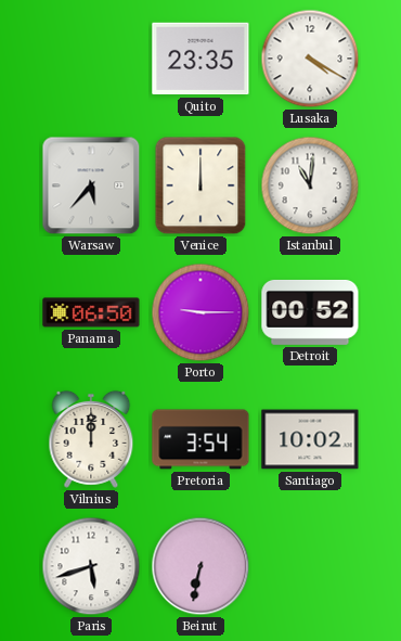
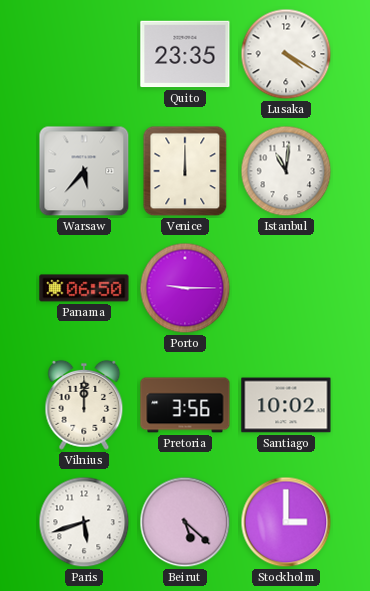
Detroit: 00:52 -> none (310, 312)
Pretoria: 3:54 -> 3:56 (185, 405)
Beirut: 6:32 -> 5:22 (185, 522)
Stockholm: none -> 3:00 (286, 522)
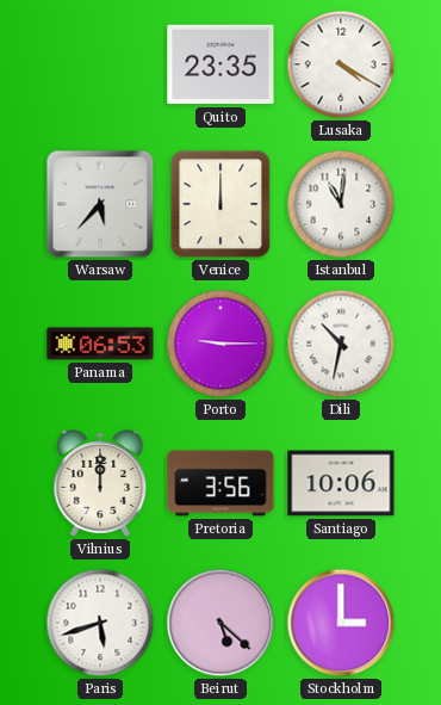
Panama: 06:50 -> 06:53 (100, 344)
Dili: none -> 10:32 (341, 344)
Santiago: 10:02 -> 10:06 (341, 483)
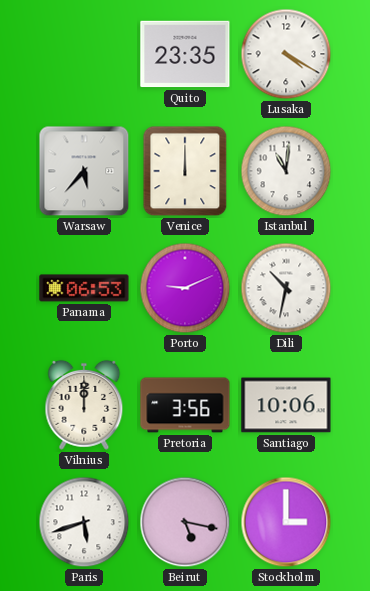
Porto: 9:15 -> 9:11 (185, 288)
Beirut: 5:22 -> 5:17 (185, 522)
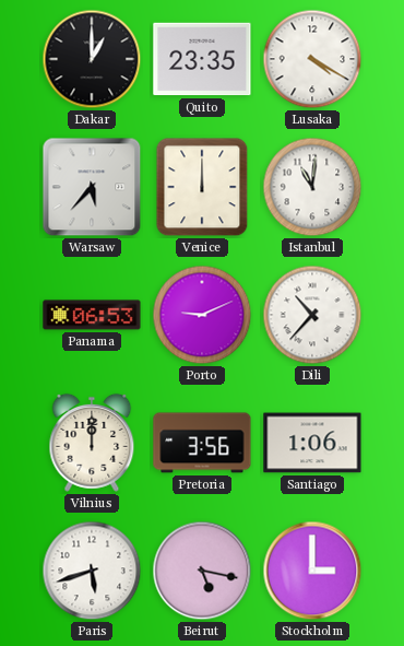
Dakar: none -> 1:00 (92, 59)
Dili: 10:32 -> 10:37 (312, 315)
Santiago: 10:06 -> 1:06 (312, 443)
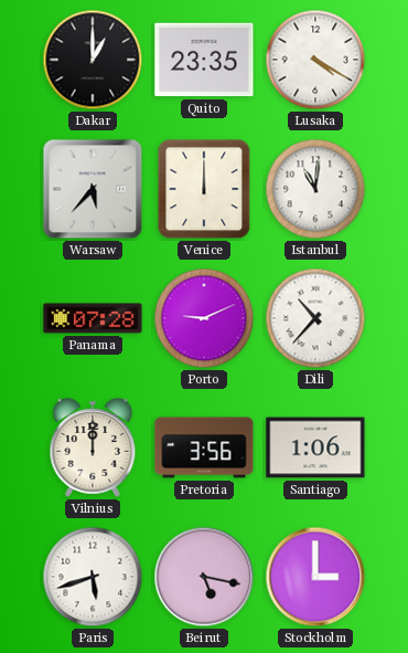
Panama: 06:53 -> 07:28 (93, 318)
